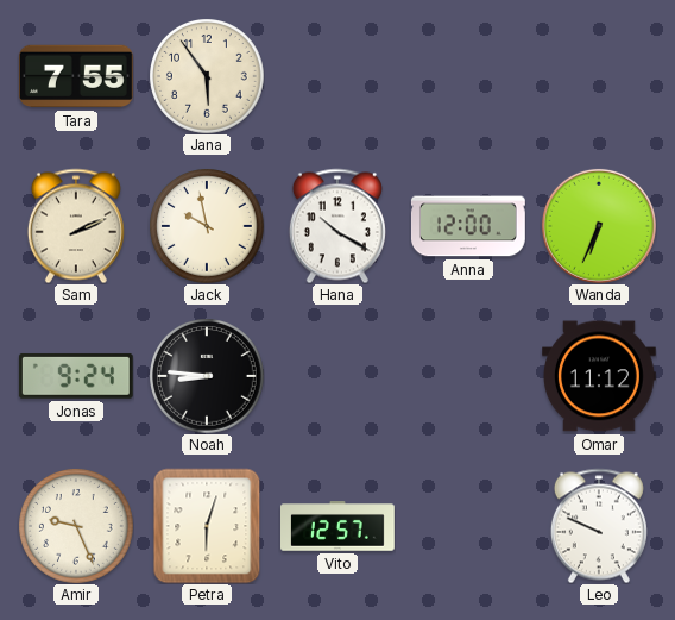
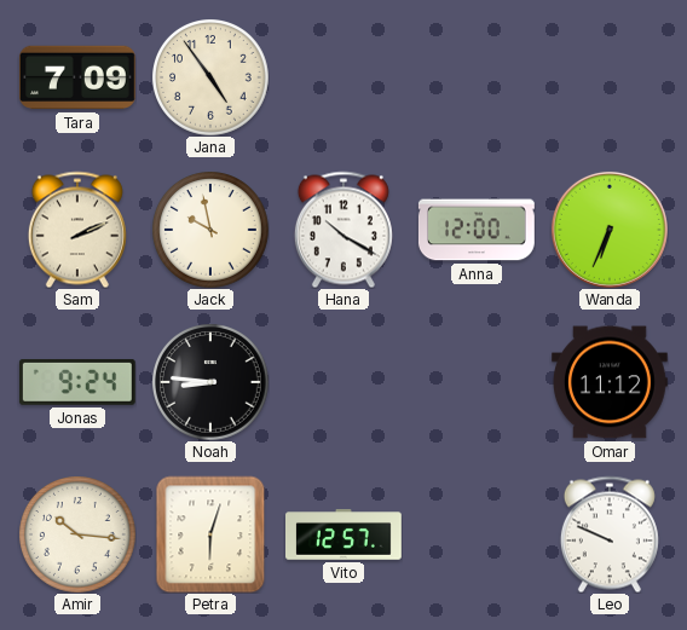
Tara: 7:55 -> 7:09 (77, 77)
Jana: 5:54 -> 4:54 (210, 77)
Amir: 9:26 -> 10:16 (77, 534)
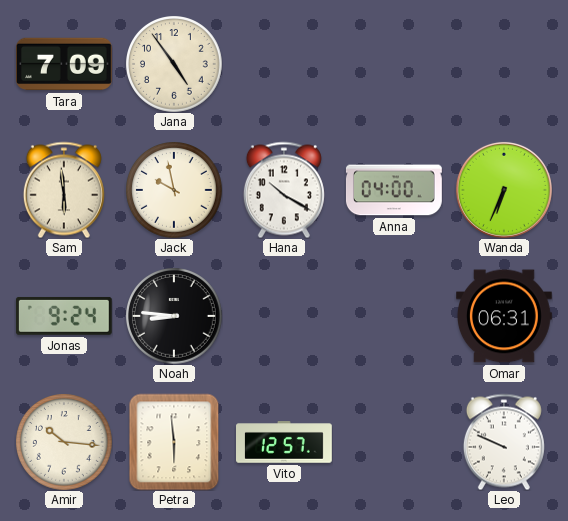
Sam: 2:11 -> 5:59 (64, 190)
Anna: 12:00 -> 04:00 (394, 190)
Omar: 11:12 -> 06:31 (505, 316)
Petra: 6:03 -> 5:59 (174, 442)
